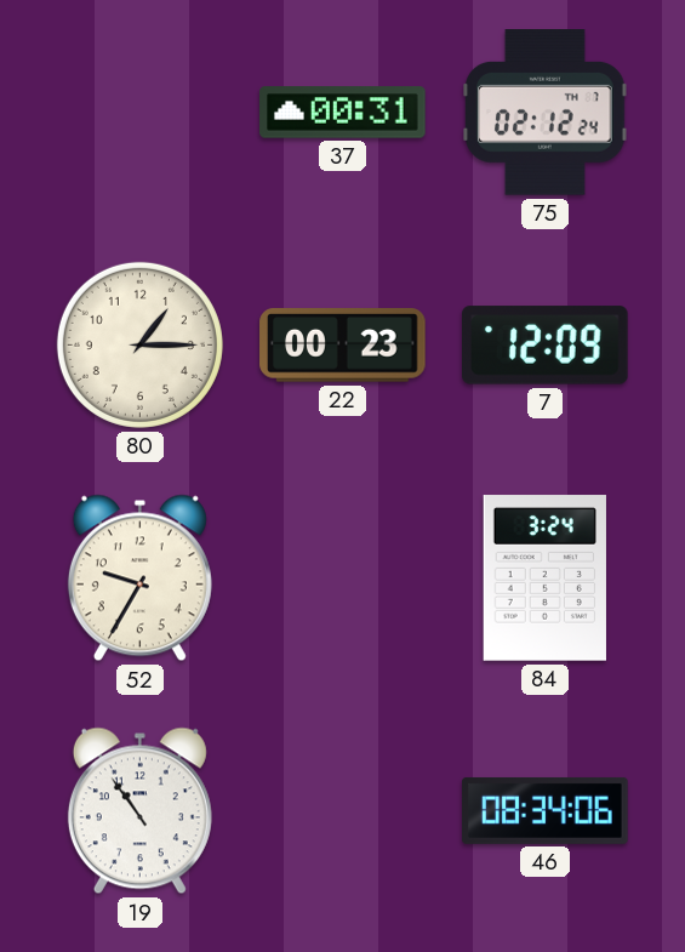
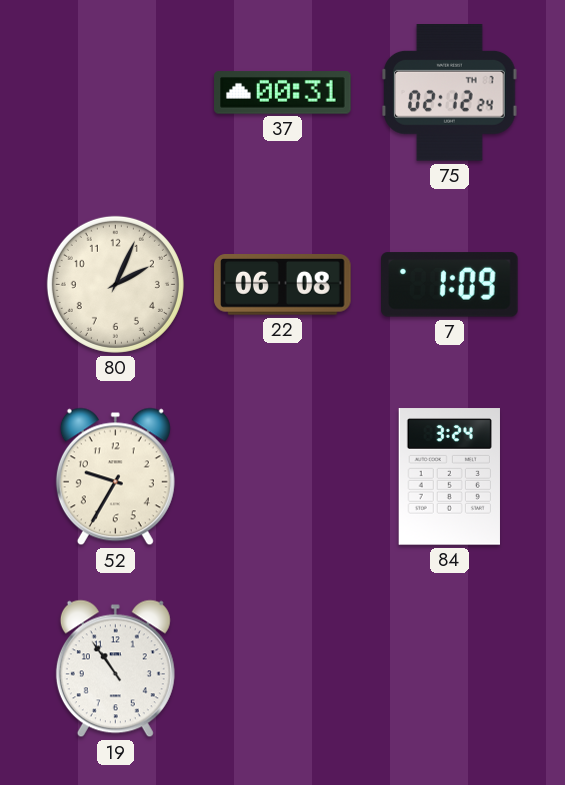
80: 1:15 -> 2:04 (115, 284)
22: 00:23 -> 06:08 (283, 285)
7: 12:09 -> 1:09 (450, 285)
46: 08:34 -> none (546, 810)
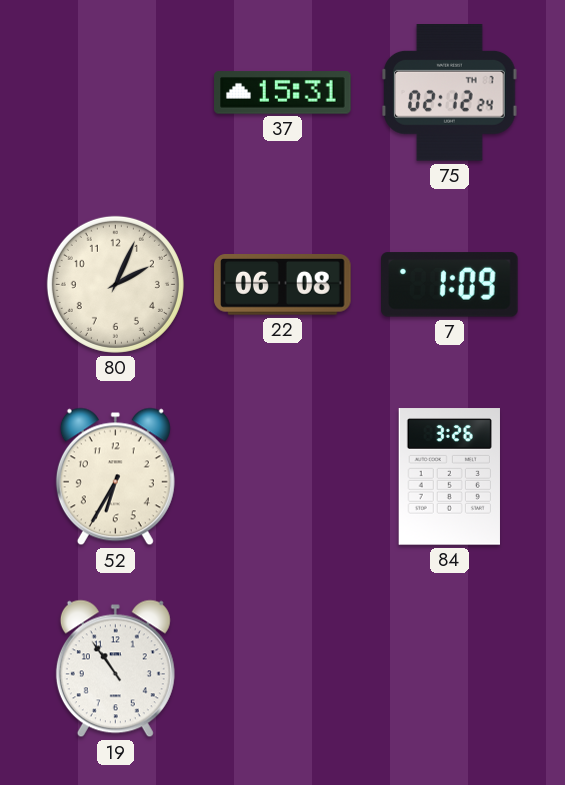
37: 00:31 -> 15:31 (283, 93)
52: 9:35 -> 6:35 (115, 477)
84: 3:24 -> 3:26 (449, 477)
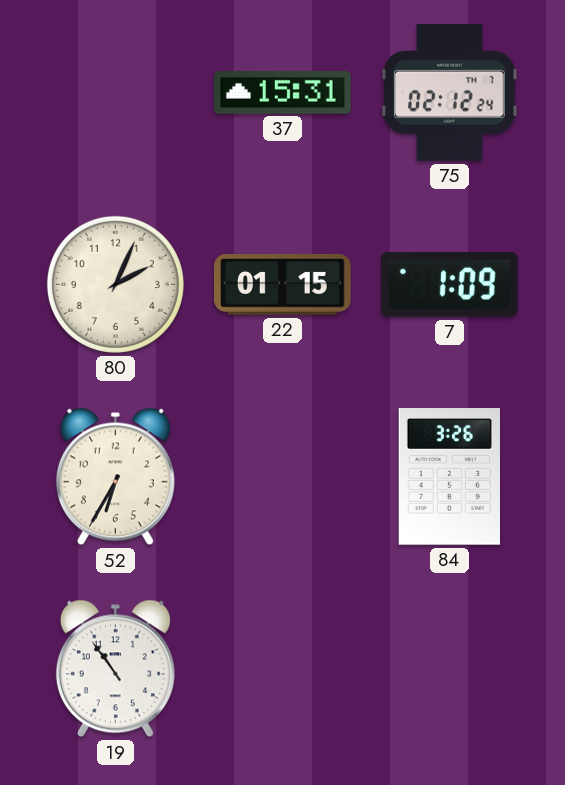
22: 06:08 -> 01:15 (283, 285)
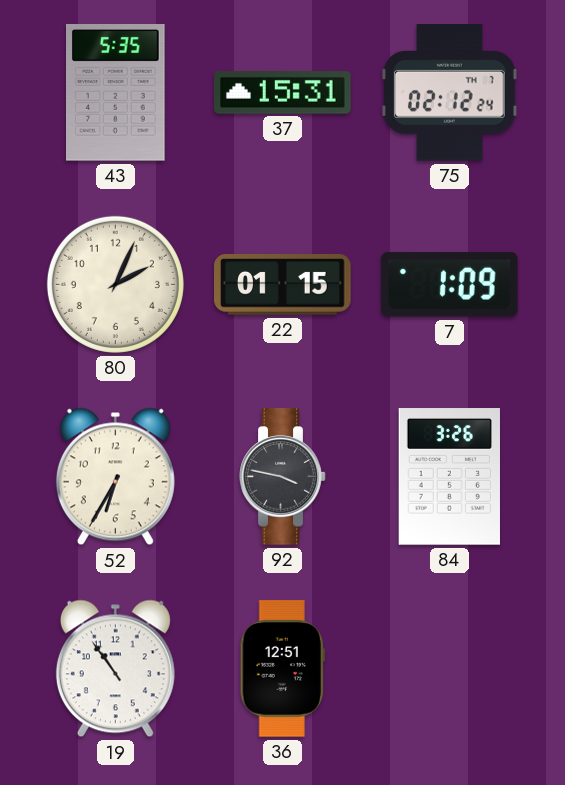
43: none -> 5:35 (116, 93)
92: none -> 3:47 (283, 477)
36: none -> 12:51 (282, 669)
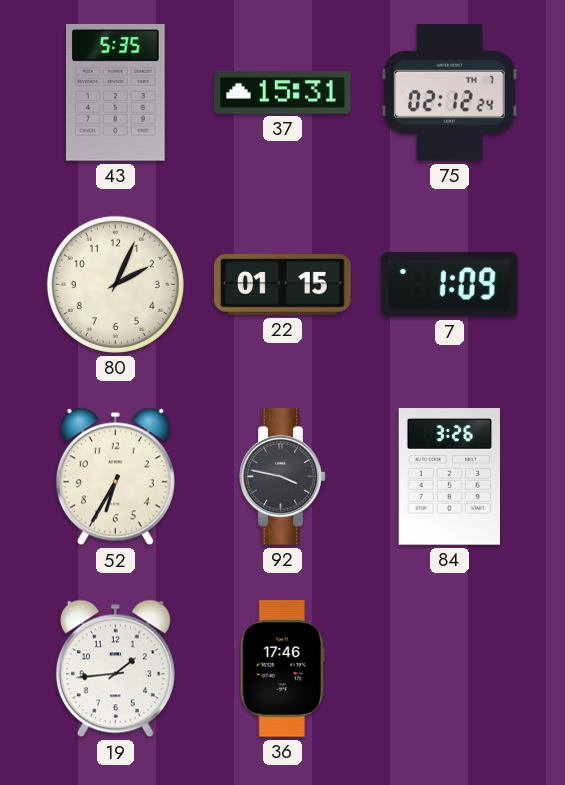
19: 10:54 -> 1:44 (115, 669)
36: 12:51 -> 17:46 (282, 669)
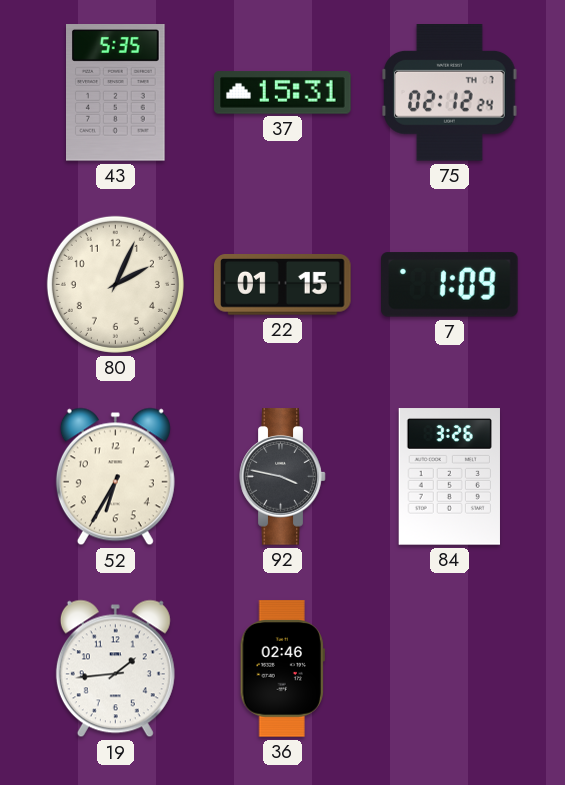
36: 17:46 -> 02:46 (282, 669)
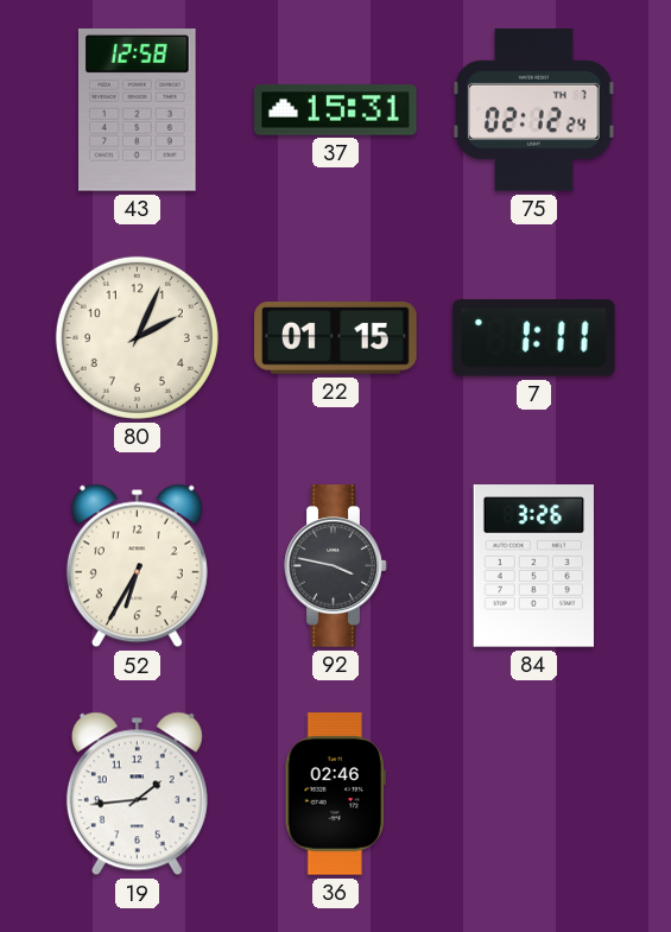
43: 5:35 -> 12:58 (138, 110)
7: 1:09 -> 1:11 (534, 338)
